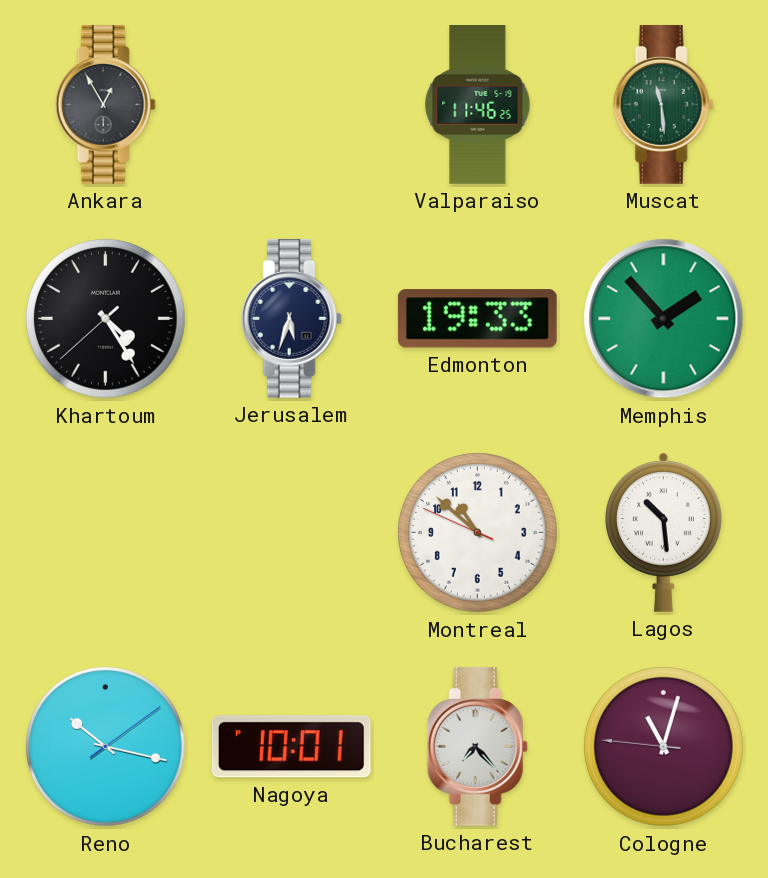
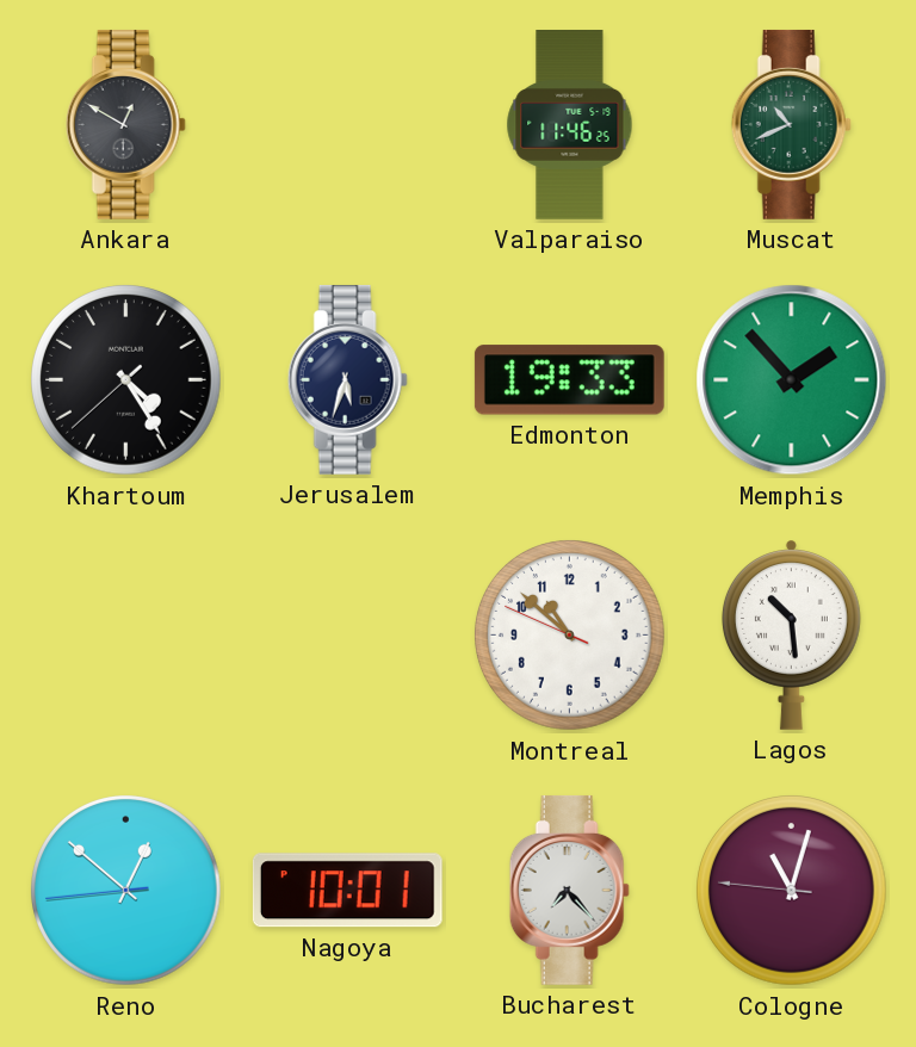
Ankara: 12:55 -> 12:50 (125, 124)
Muscat: 11:29 -> 10:41 (791, 124)
Reno: 10:17 -> 12:51 (126, 891)
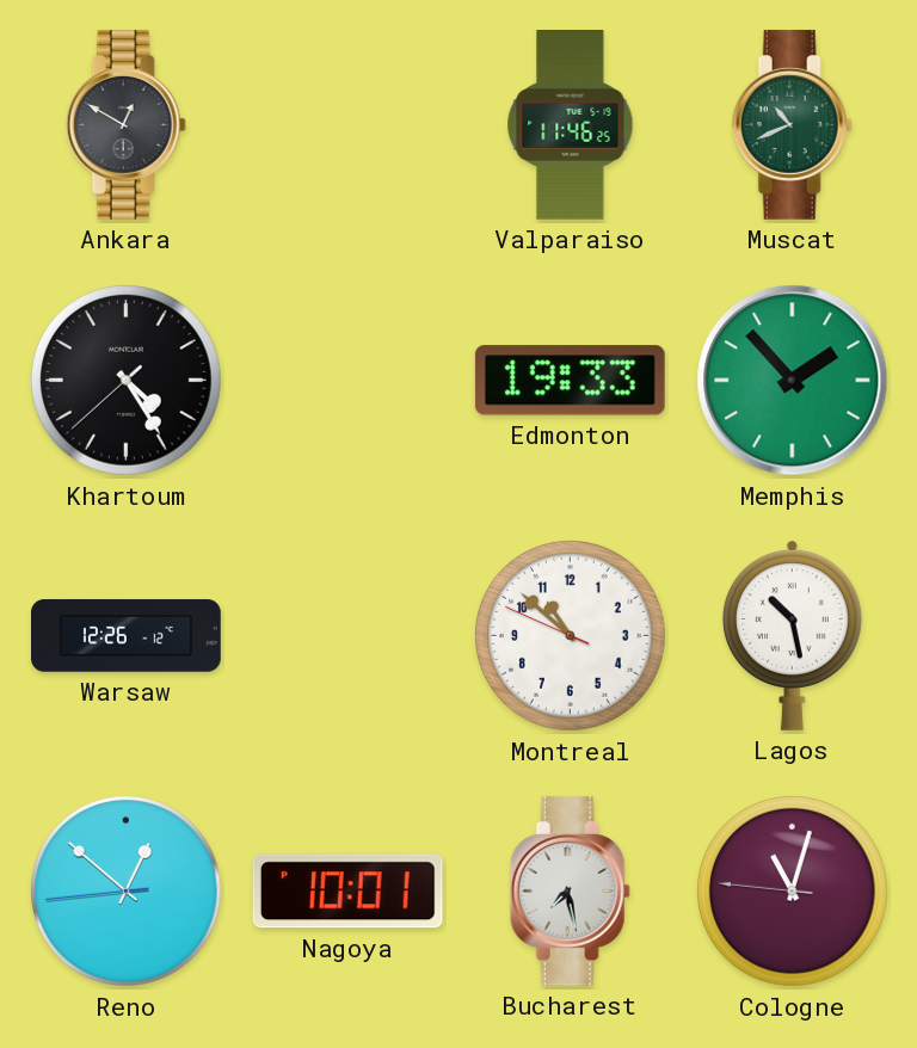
Jerusalem: 5:33 -> none (347, 379)
Warsaw: none -> 12:26 (127, 636)
Lagos: 10:29 -> 10:28 (792, 635)
Bucharest: 7:23 -> 7:28 (570, 890)
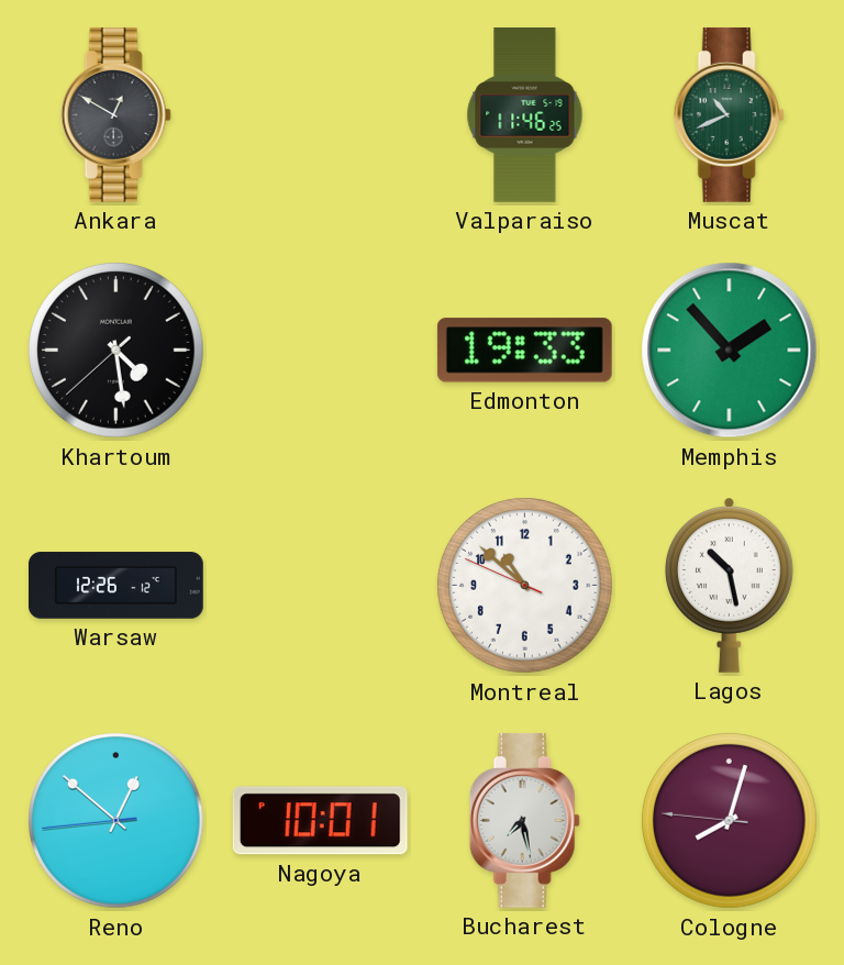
Khartoum: 4:24 -> 4:28 (116, 351)
Cologne: 11:02 -> 8:02 (730, 821)
